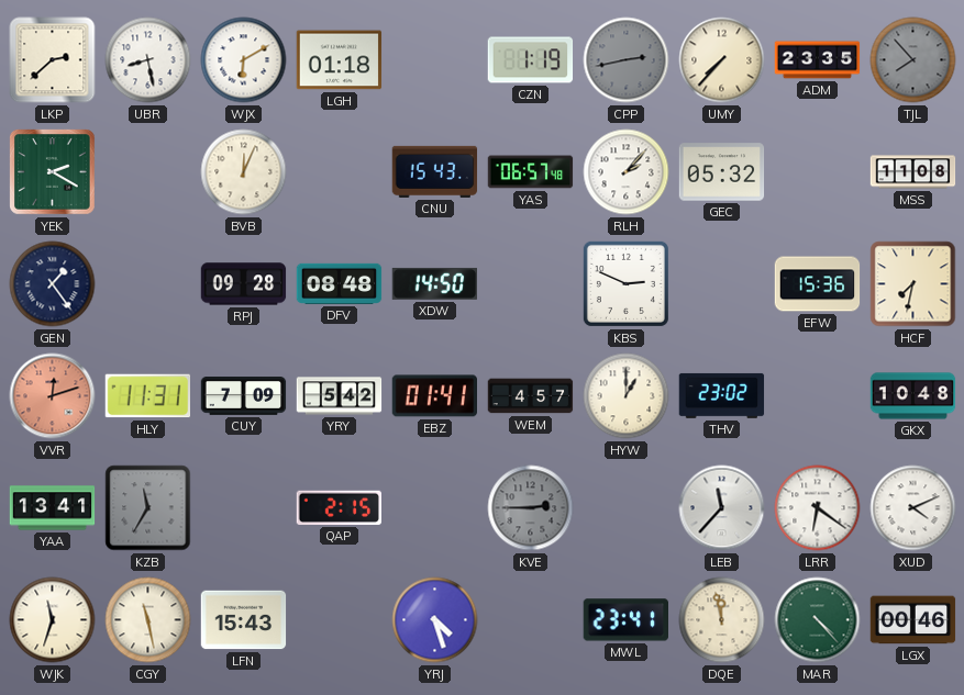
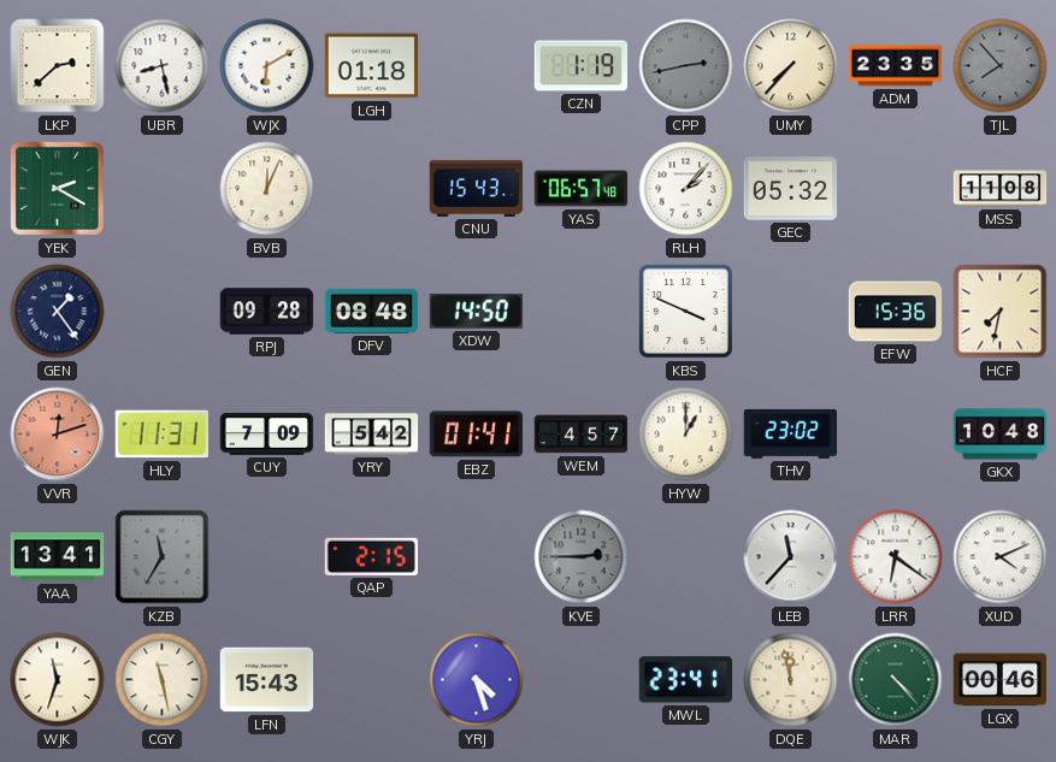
KBS: 2:49 -> 3:49 (685, 311)
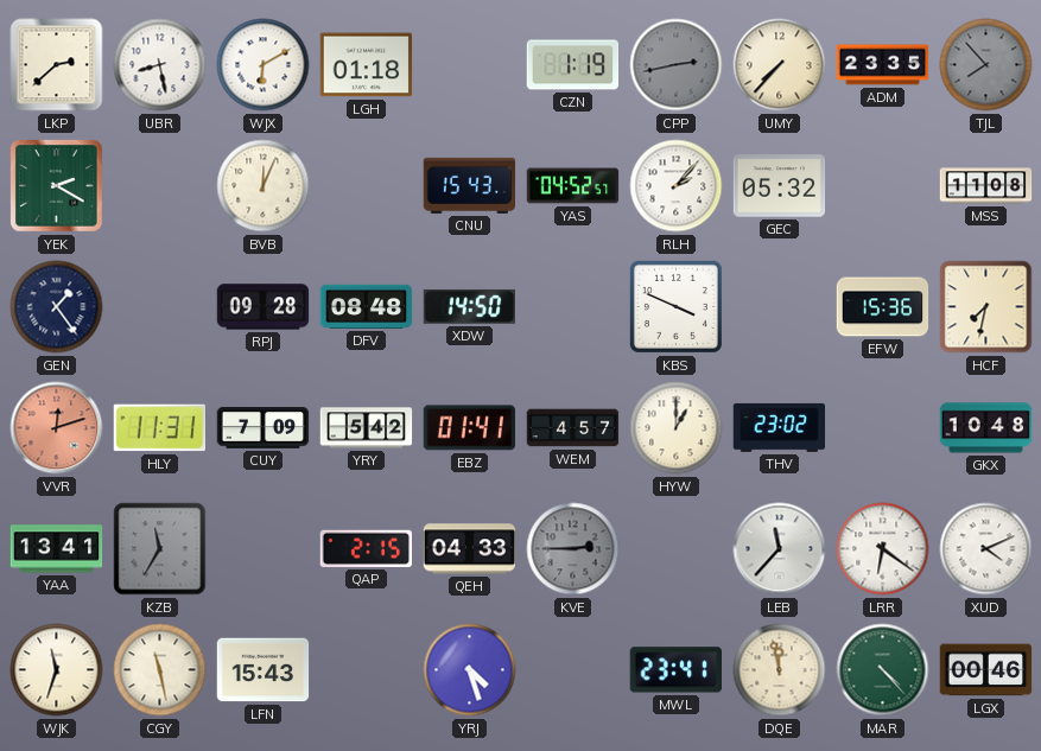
YAS: 06:57 -> 04:52 (573, 186)
QEH: none -> 04:33 (470, 549)
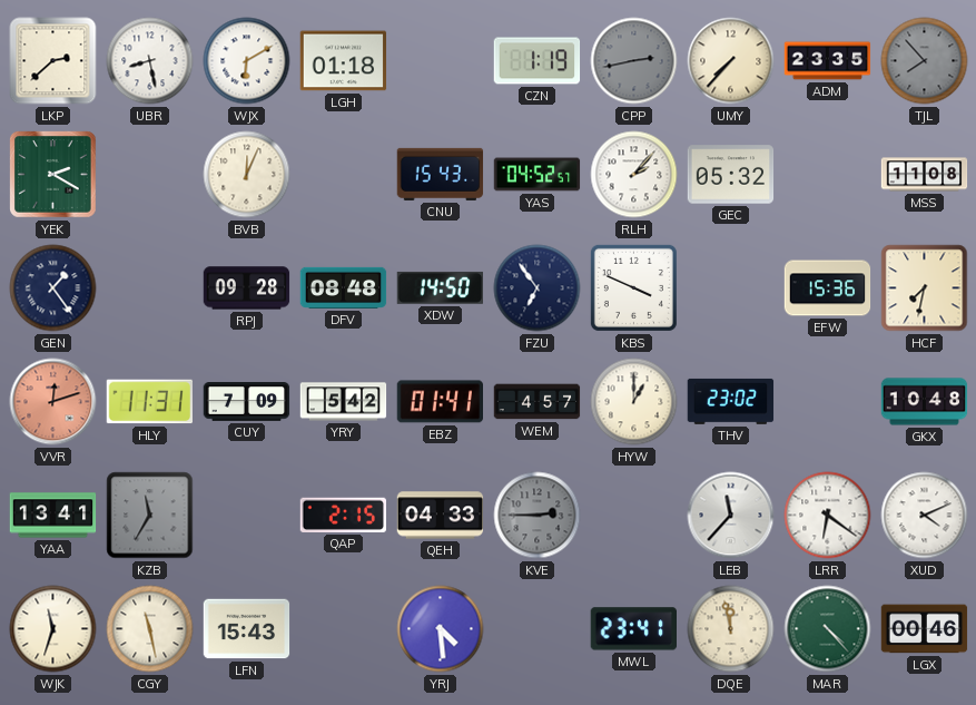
FZU: none -> 6:54 (538, 288)
YRJ: 4:27 -> 4:29 (441, 629)
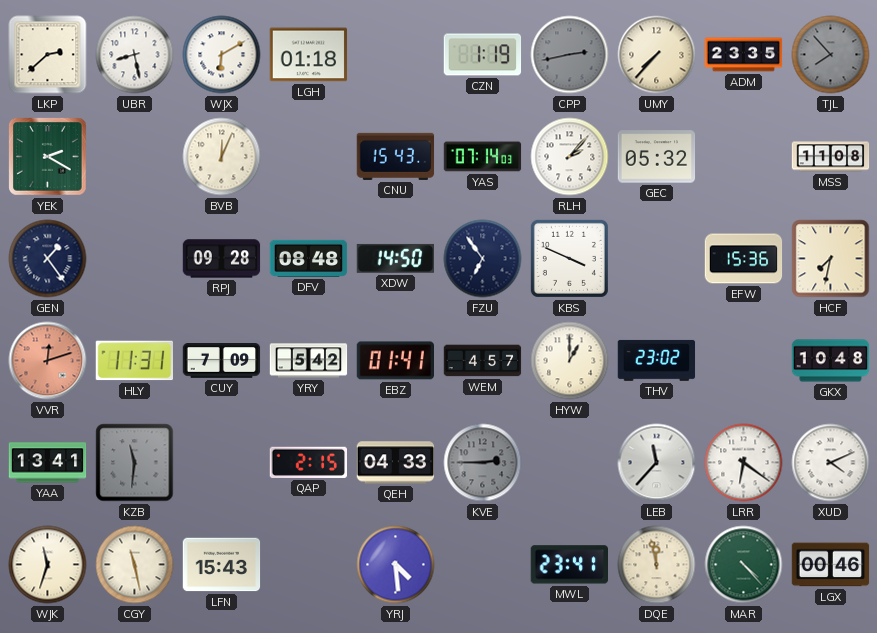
YAS: 04:52 -> 07:14 (483, 157)
KZB: 11:35 -> 11:31 (135, 463)
